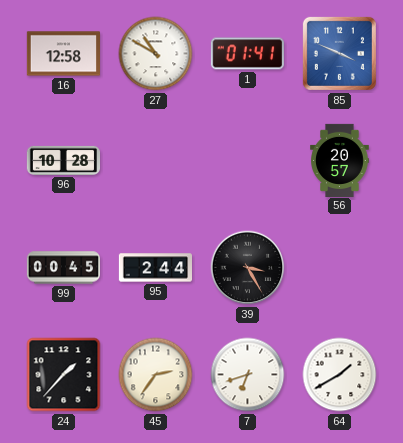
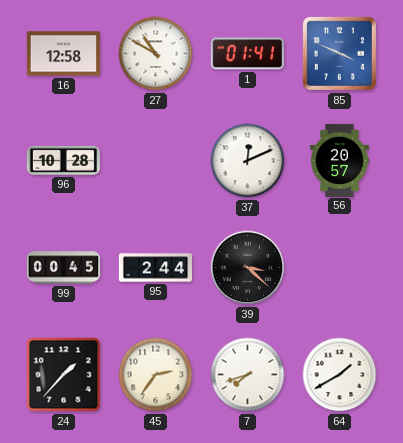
37: none -> 12:11 (248, 161)
39: 3:25 -> 3:22 (248, 268)
7: 6:42 -> 7:42 (248, 375)
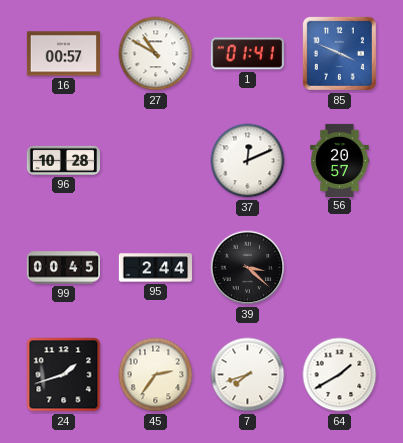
16: 12:58 -> 00:57 (63, 54)
24: 1:37 -> 1:42 (64, 375)
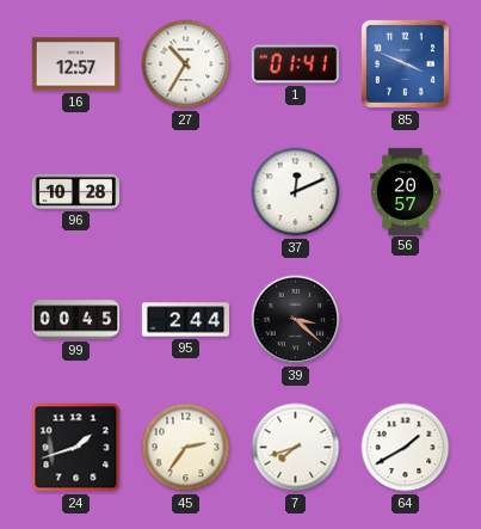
16: 00:57 -> 12:57 (75, 64)
27: 10:50 -> 10:35 (186, 64)
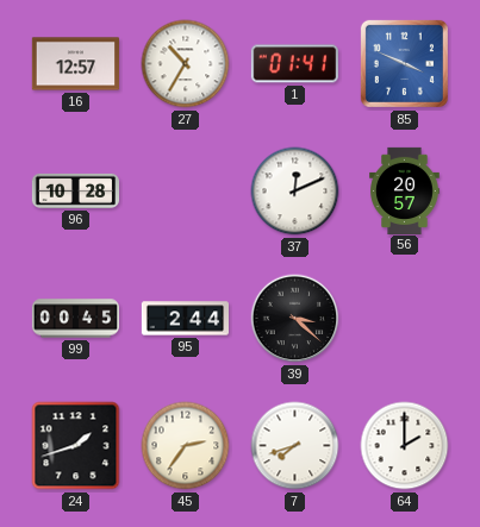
64: 1:40 -> 2:00 (405, 446)
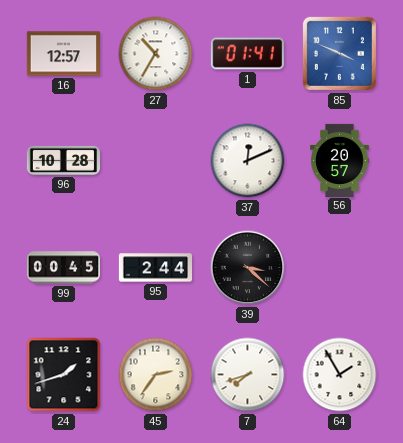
64: 2:00 -> 1:55 (340, 375)
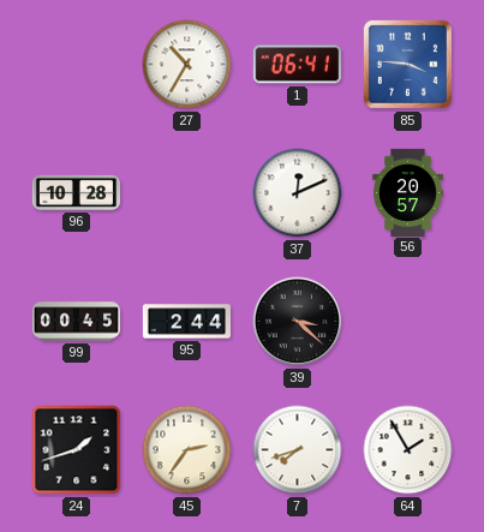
16: 12:57 -> none (63, 54)
1: 01:41 -> 06:41 (297, 65)
85: 3:49 -> 3:46 (407, 64)
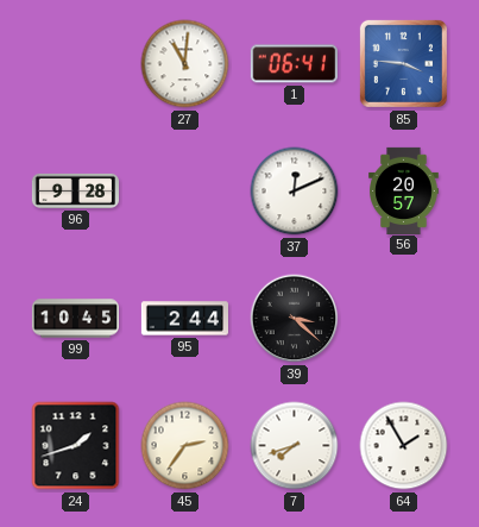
27: 10:35 -> 11:01 (185, 64)
96: 10:28 -> 9:28 (75, 190)
99: 00:45 -> 10:45 (75, 319)
